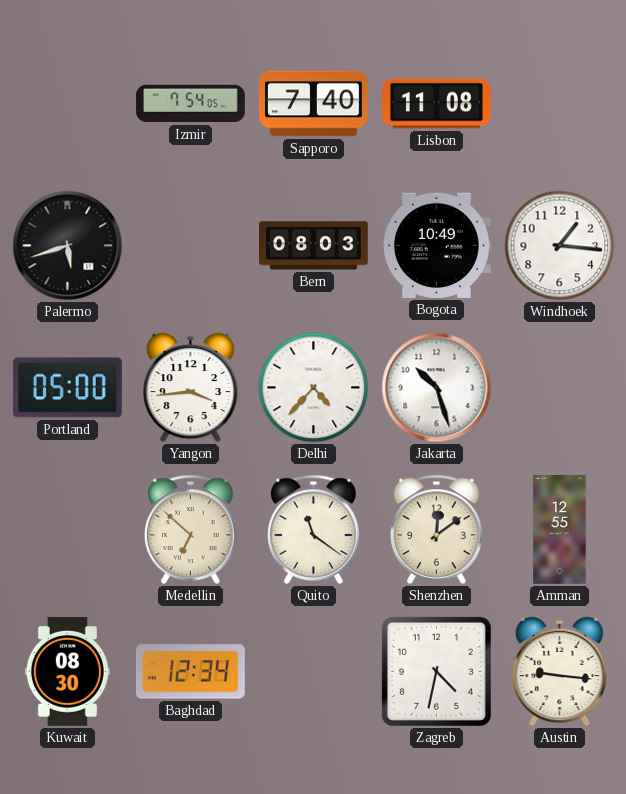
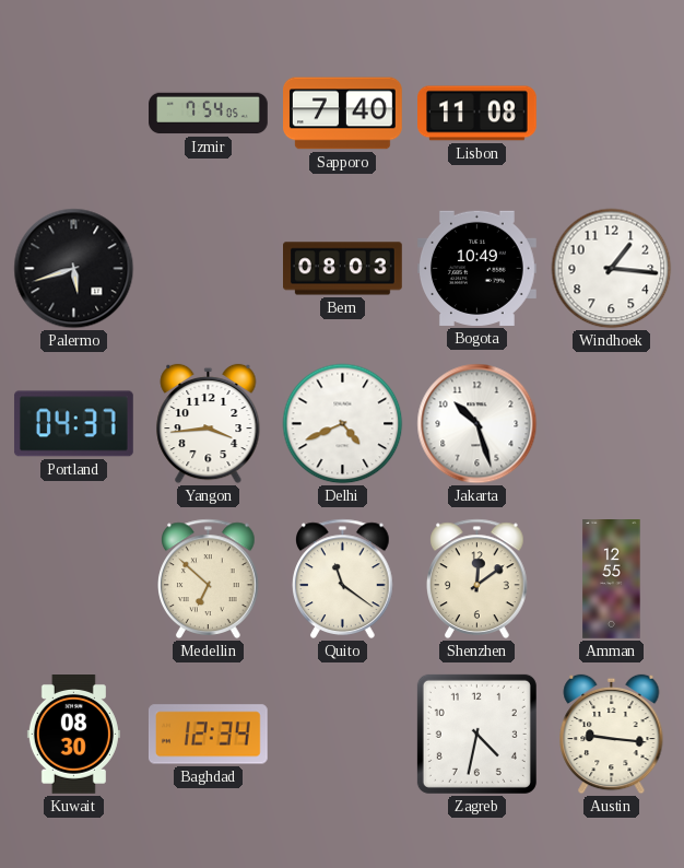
Portland: 05:00 -> 04:37 (73, 424)
Delhi: 4:37 -> 4:41 (343, 424)
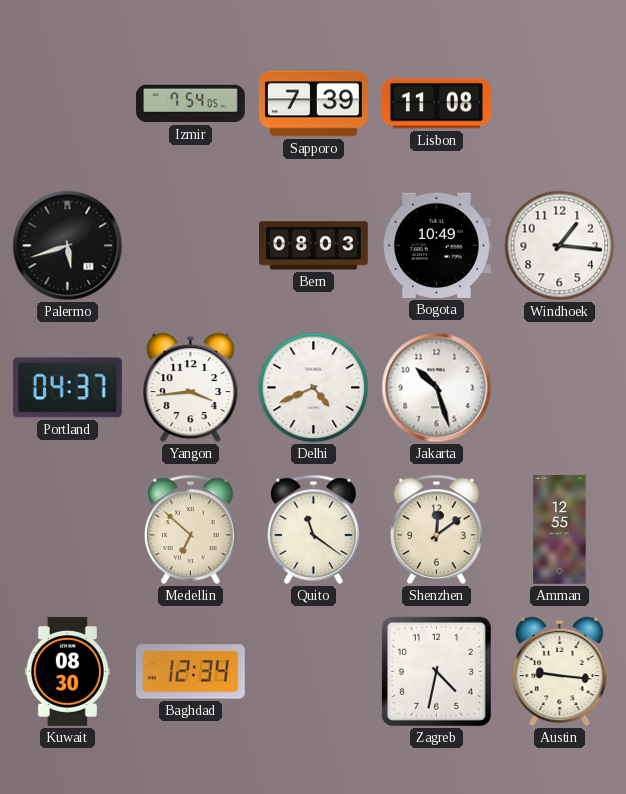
Sapporo: 7:40 -> 7:39 (314, 104)
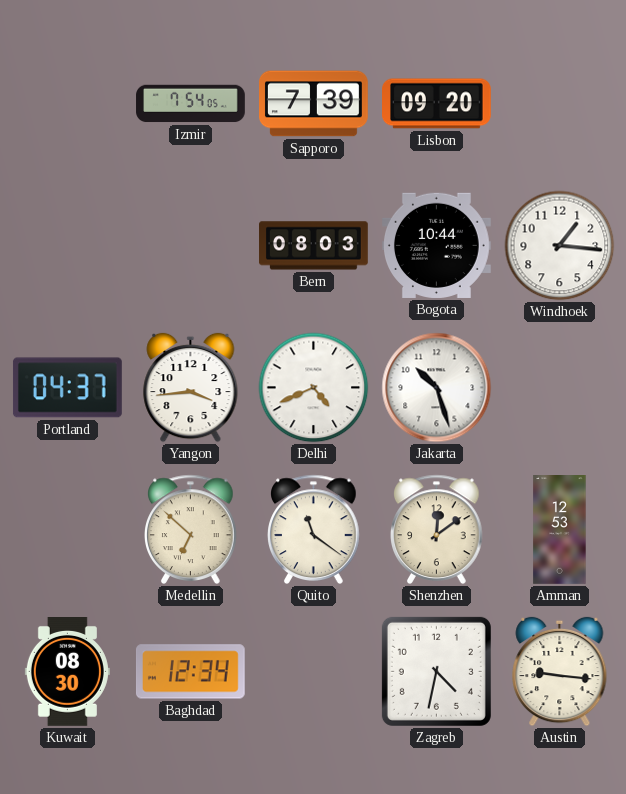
Lisbon: 11:08 -> 09:20 (437, 104)
Palermo: 5:42 -> none (68, 246)
Bogota: 10:49 -> 10:44 (437, 245)
Amman: 12:55 -> 12:53 (560, 530)
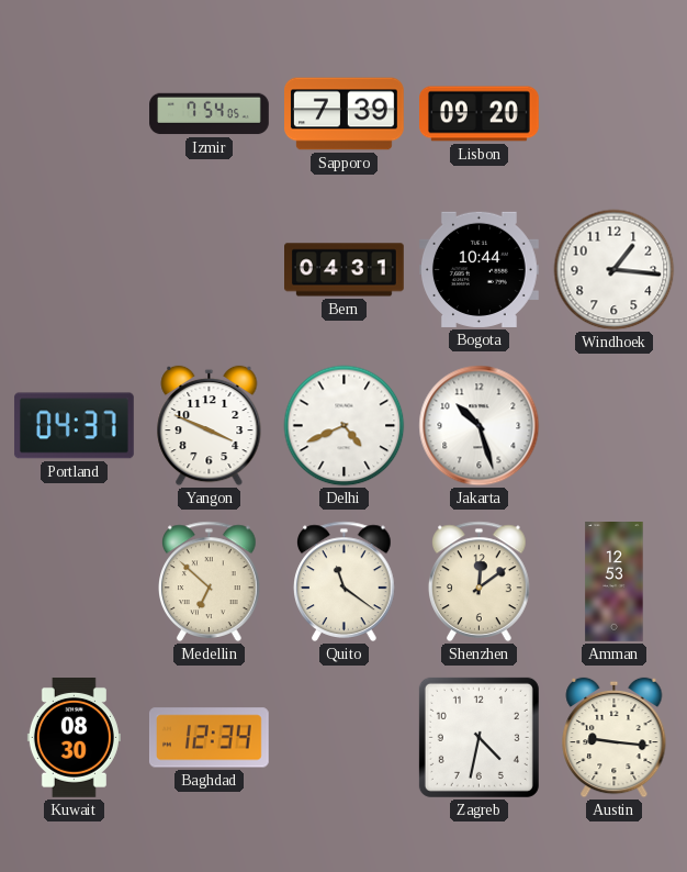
Bern: 08:03 -> 04:31 (345, 270)
Yangon: 3:44 -> 3:49 (210, 426)
